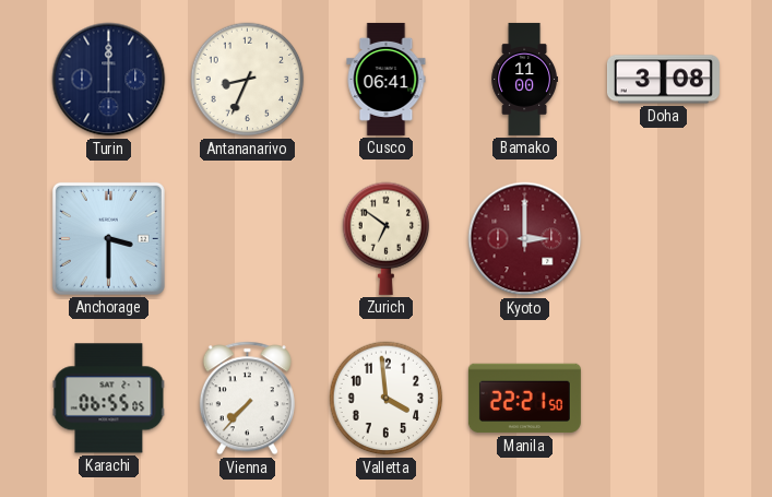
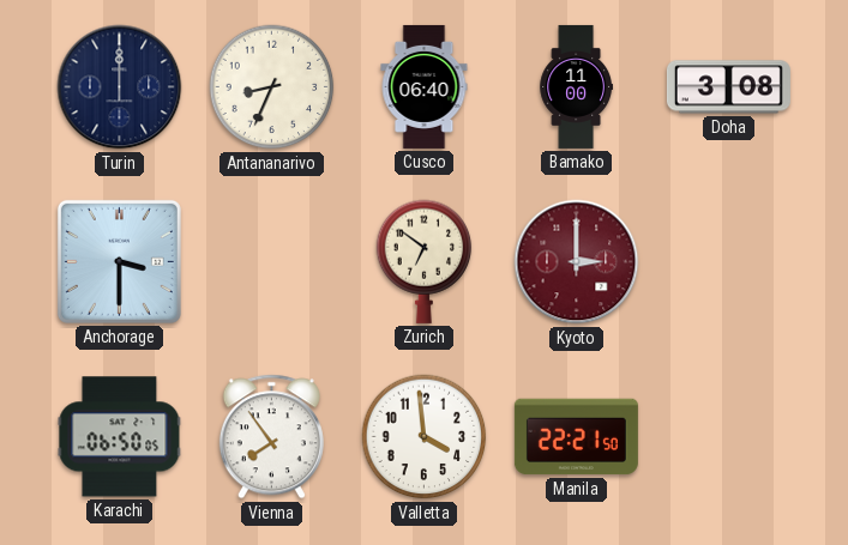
Cusco: 06:41 -> 06:40 (425, 86)
Karachi: 06:55 -> 06:50 (120, 437)
Vienna: 7:37 -> 7:54 (271, 437)
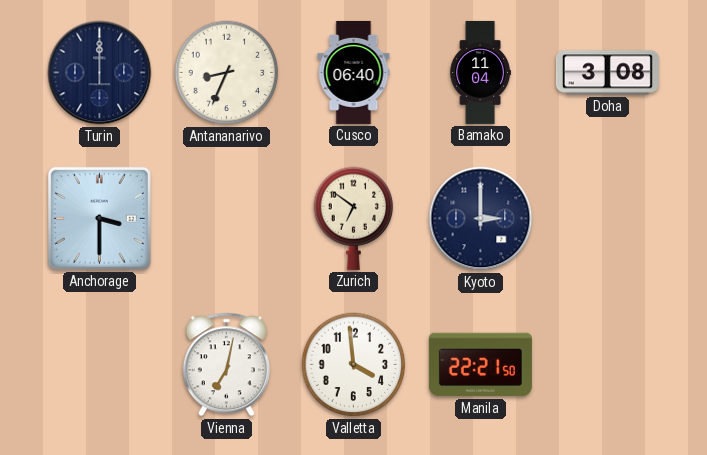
Bamako: 11:00 -> 11:04 (480, 72)
Kyoto dial: burgundy -> navy (481, 219)
Karachi: 06:50 -> none (120, 437)
Vienna: 7:54 -> 7:02 (226, 365)
